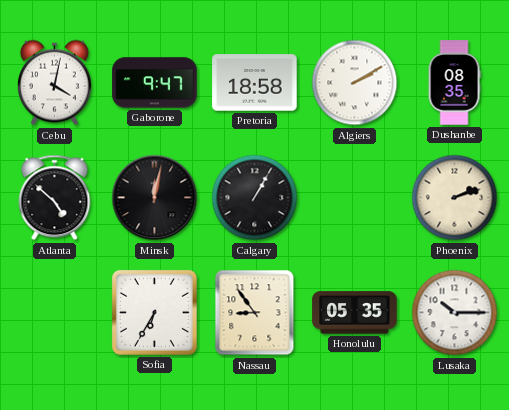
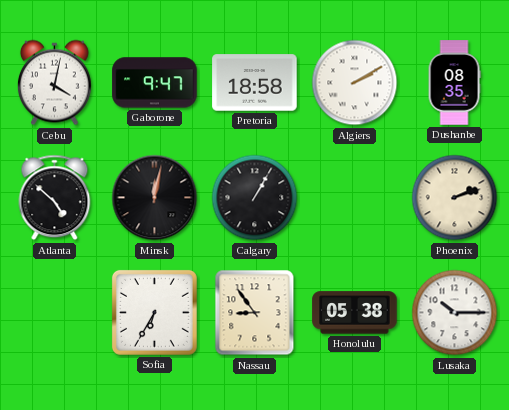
Honolulu: 05:35 -> 05:38 (355, 313)
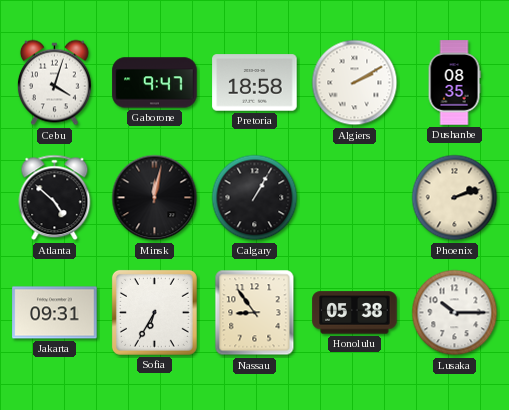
Cebu: 4:02 -> 4:03 (54, 83)
Jakarta: none -> 09:31 (55, 313)
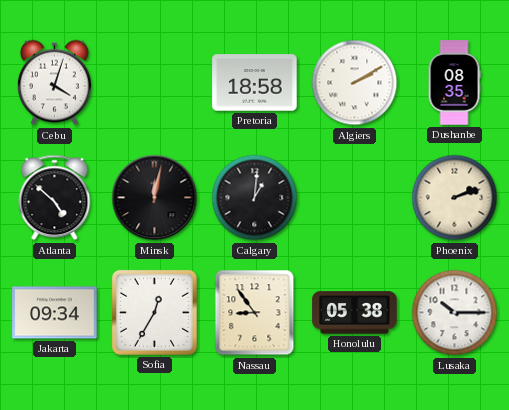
Gaborone: 9:47 -> none (155, 83)
Calgary: 1:05 -> 1:01 (255, 198)
Jakarta: 09:31 -> 09:34 (55, 313)
Sofia: 6:35 -> 12:35 (154, 312)
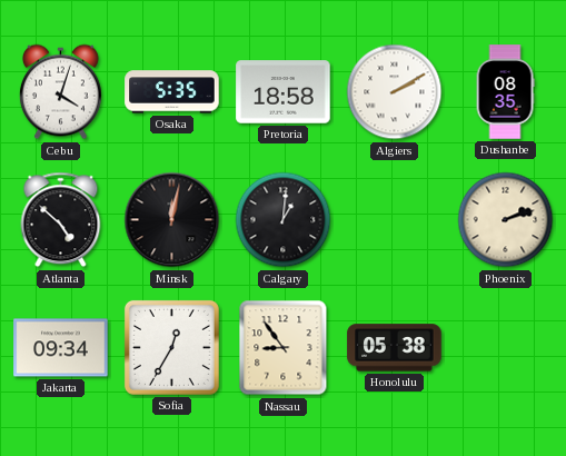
Osaka: none -> 5:35 (172, 92)
Lusaka: 10:15 -> none (455, 313)
